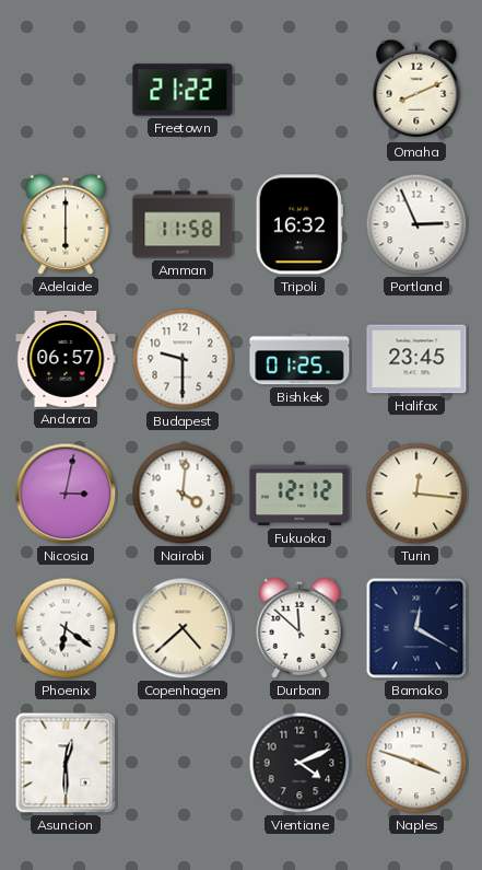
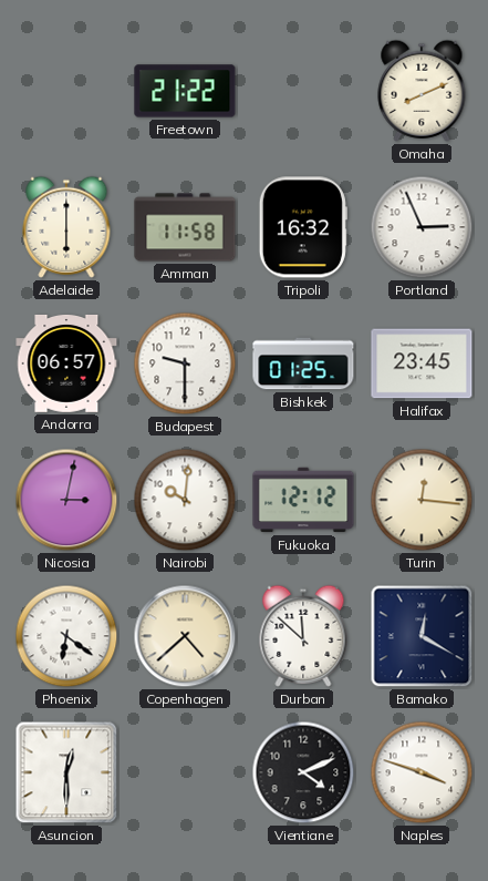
Nairobi: 4:01 -> 10:01 (185, 500)
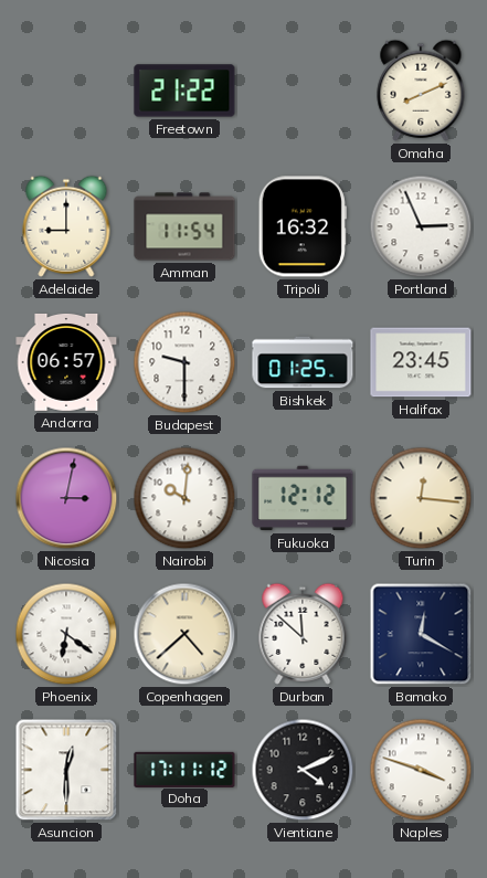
Adelaide: 6:00 -> 9:00 (66, 226)
Amman: 11:58 -> 11:54 (184, 226)
Doha: none -> 17:11 (184, 769)
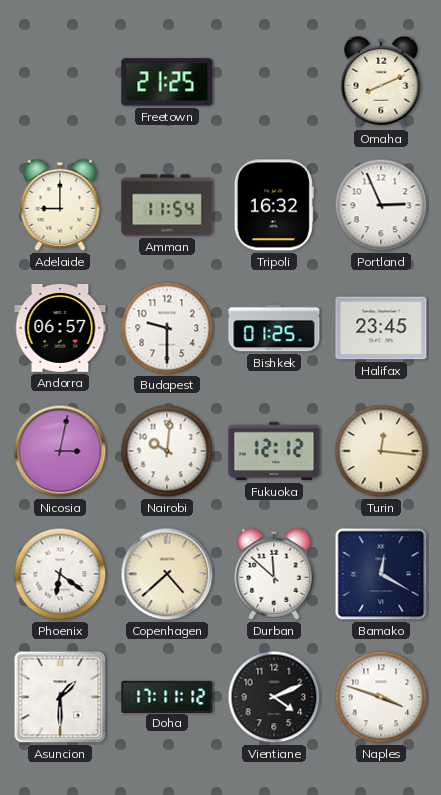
Freetown: 21:22 -> 21:25 (167, 82)
Asuncion: 12:30 -> 1:30 (60, 697)
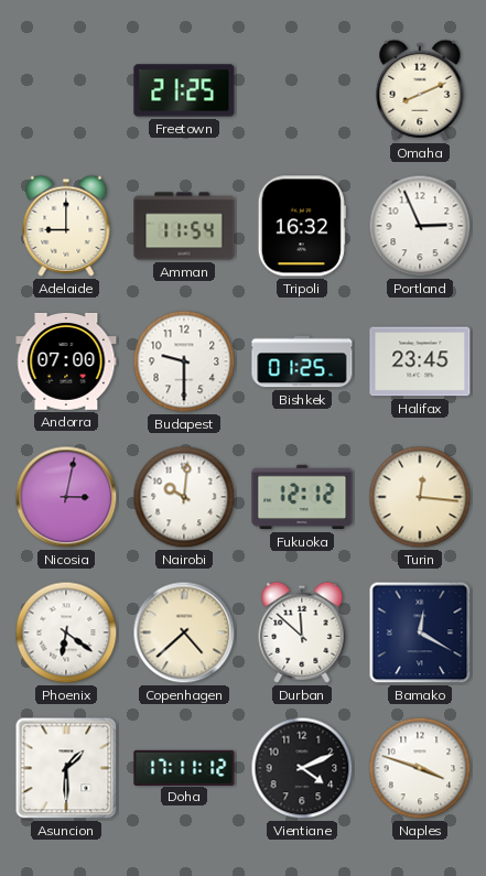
Andorra: 06:57 -> 07:00 (66, 361)
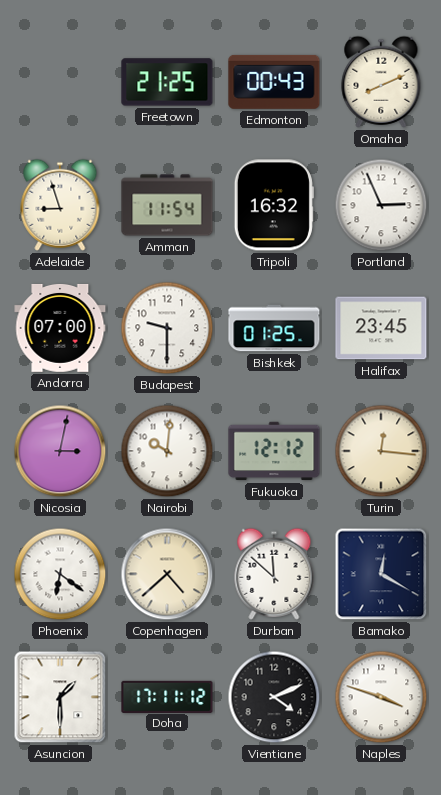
Edmonton: none -> 00:43 (274, 82)
Adelaide: 9:00 -> 8:57 (60, 205)
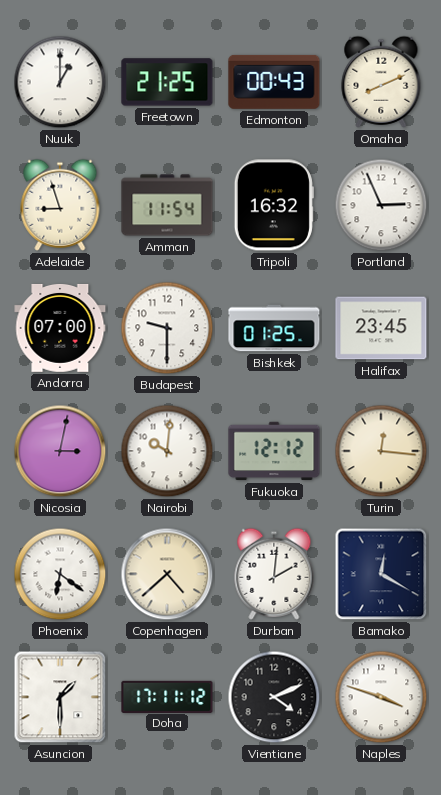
Nuuk: none -> 1:00 (60, 82)
Durban: 11:52 -> 2:01 (274, 574)
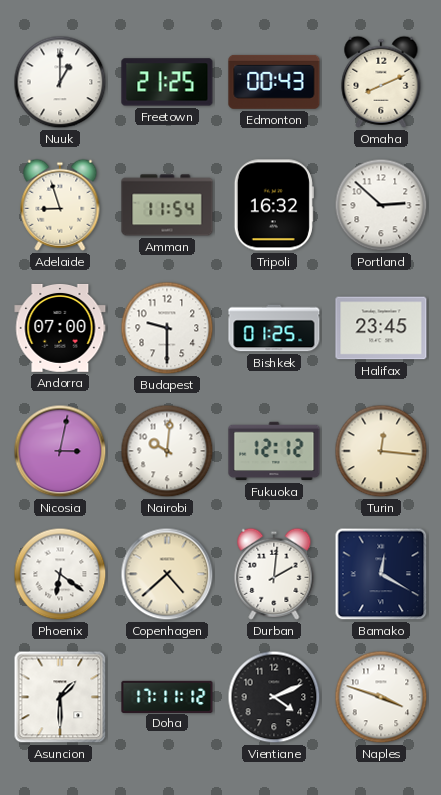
Portland: 2:56 -> 2:52 (381, 205)
